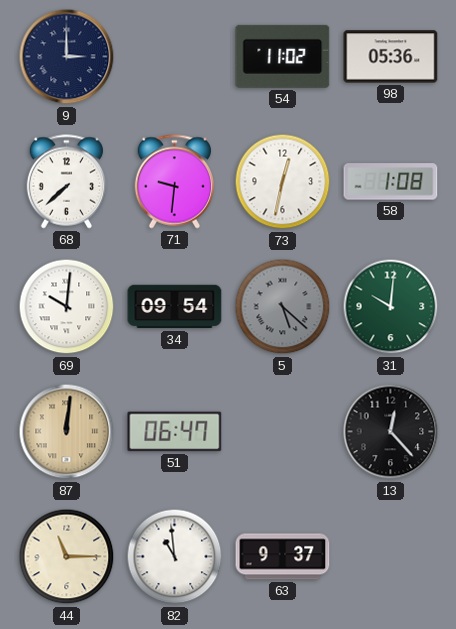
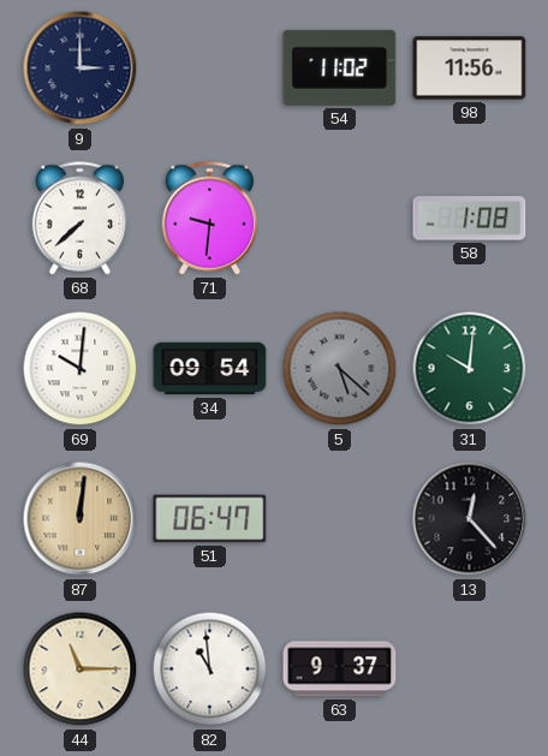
98: 05:36 -> 11:56 (470, 69)
73: 12:32 -> none (283, 182)
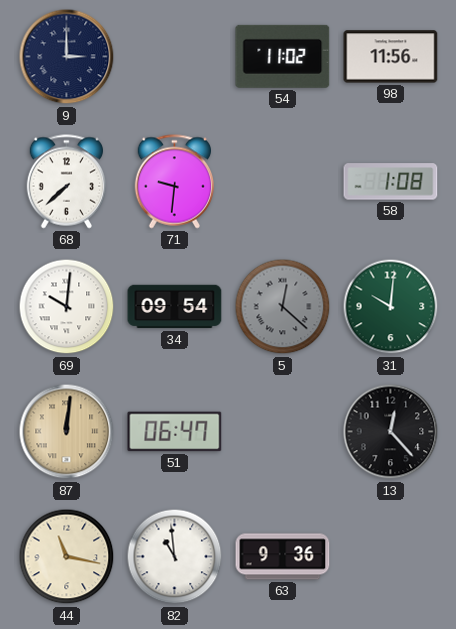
5: 5:22 -> 12:22 (283, 307)
44: 11:15 -> 11:17 (67, 557)
63: 9:37 -> 9:36 (283, 557)
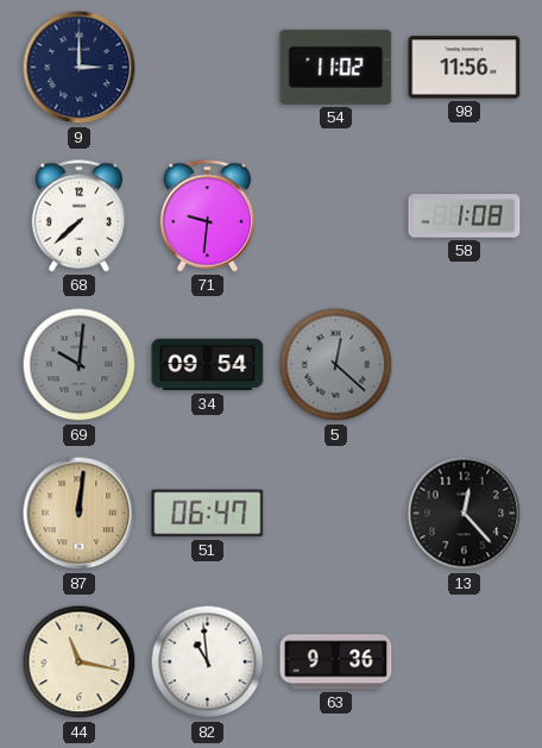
69 dial: white -> grey (80, 365)
31: 10:01 -> none (391, 307)
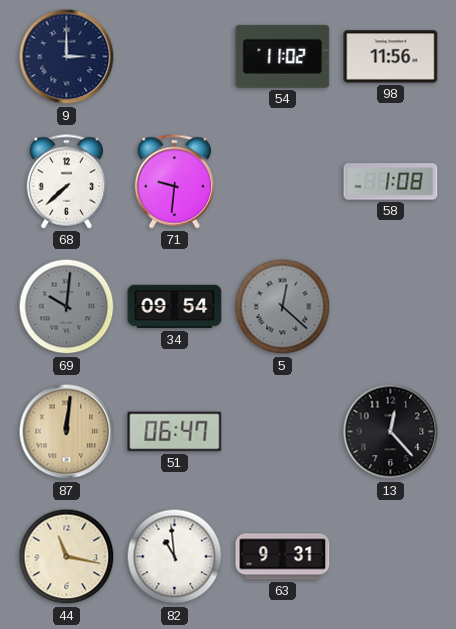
63: 9:36 -> 9:31 (283, 557)
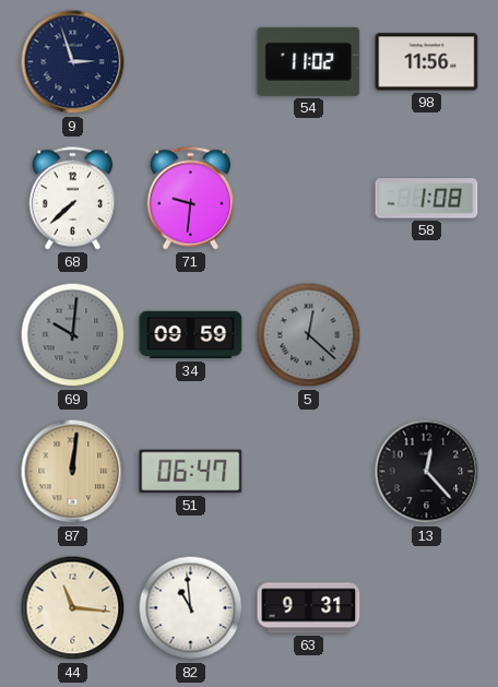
9: 3:00 -> 2:57 (73, 62)
34: 09:54 -> 09:59 (191, 335)
44: 11:17 -> 11:16 (73, 608)
